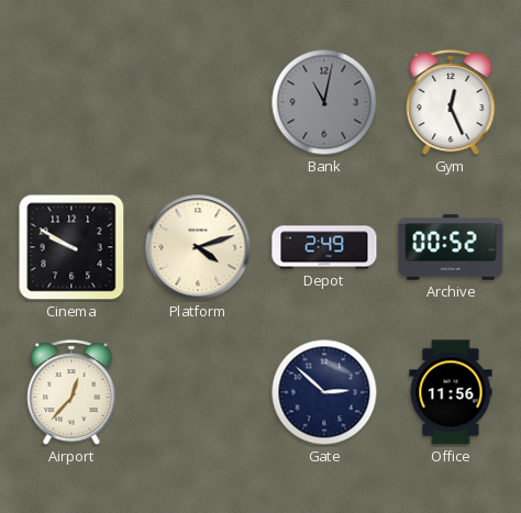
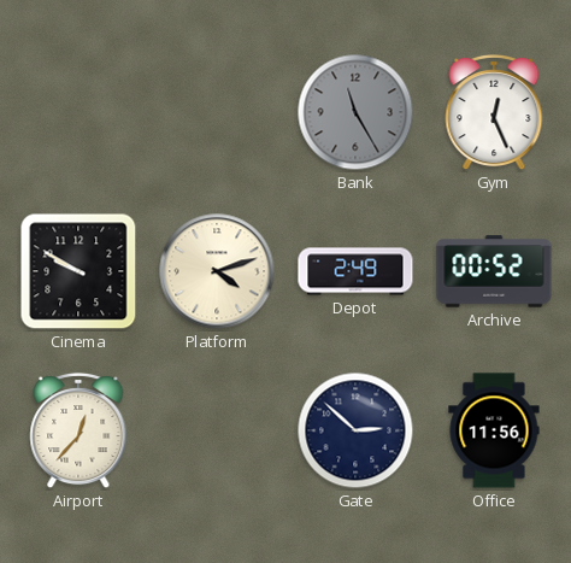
Bank: 11:02 -> 11:25 (355, 112)
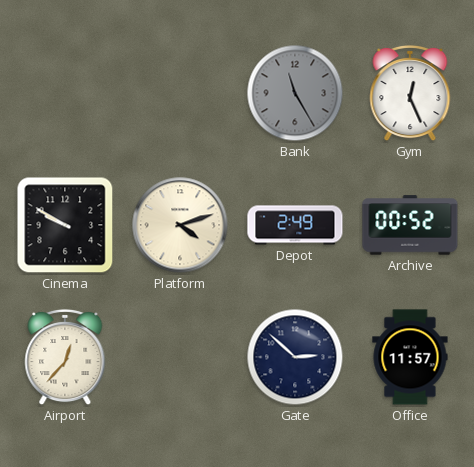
Office: 11:56 -> 11:57 (410, 357)
